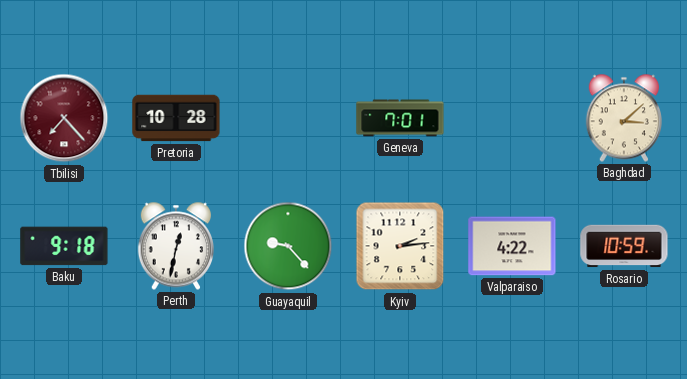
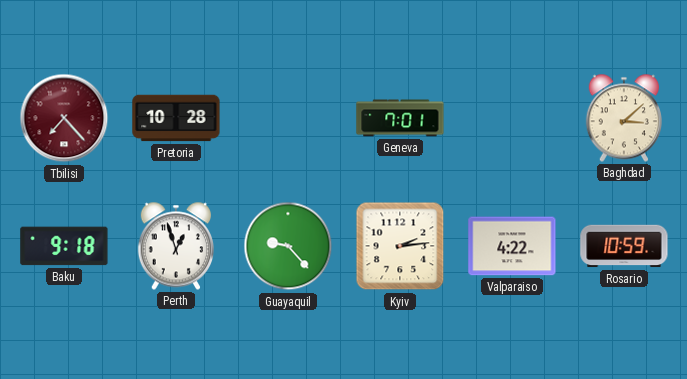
Perth: 12:32 -> 12:57 (175, 246)
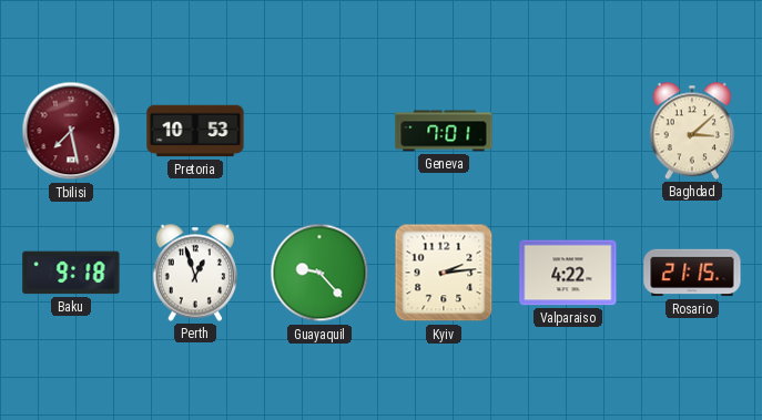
Tbilisi: 7:23 -> 7:28 (71, 131)
Pretoria: 10:28 -> 10:53 (195, 131)
Rosario: 10:59 -> 21:15 (692, 273)
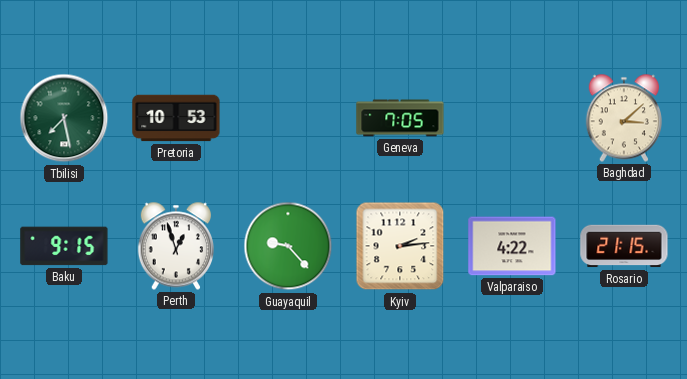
Tbilisi dial: burgundy -> green (64, 118)
Geneva: 7:01 -> 7:05 (400, 118)
Baku: 9:18 -> 9:15 (64, 246)
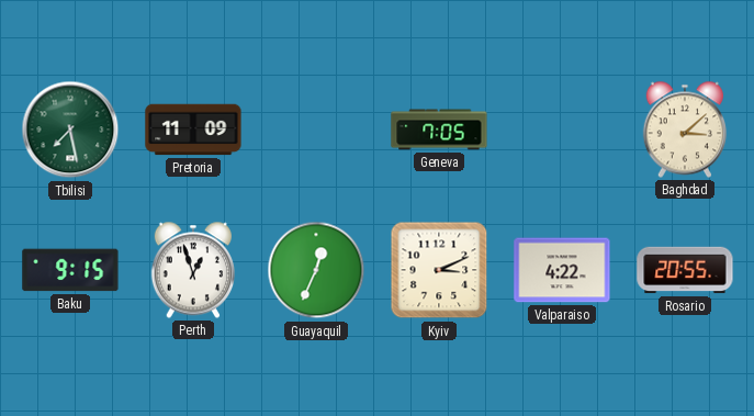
Pretoria: 10:53 -> 11:09 (193, 130)
Guayaquil: 9:23 -> 12:34 (316, 270)
Kyiv: 2:14 -> 3:11 (439, 270)
Rosario: 21:15 -> 20:55 (685, 270)
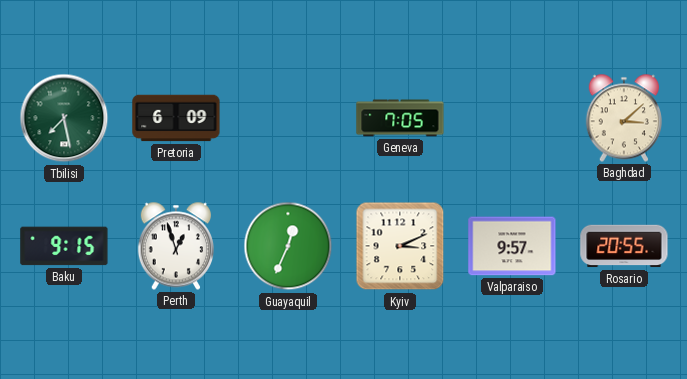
Pretoria: 11:09 -> 6:09 (176, 118)
Valparaiso: 4:22 -> 9:57 (512, 246)
